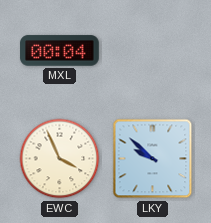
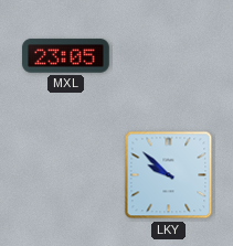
MXL: 00:04 -> 23:05 (66, 56)
EWC: 3:56 -> none (60, 159)
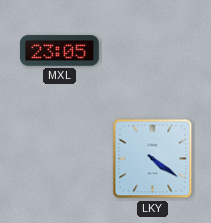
LKY: 9:52 -> 4:21 (153, 159)
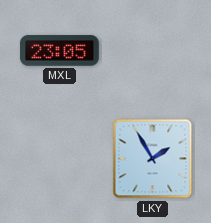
LKY: 4:21 -> 1:55 (153, 159)
